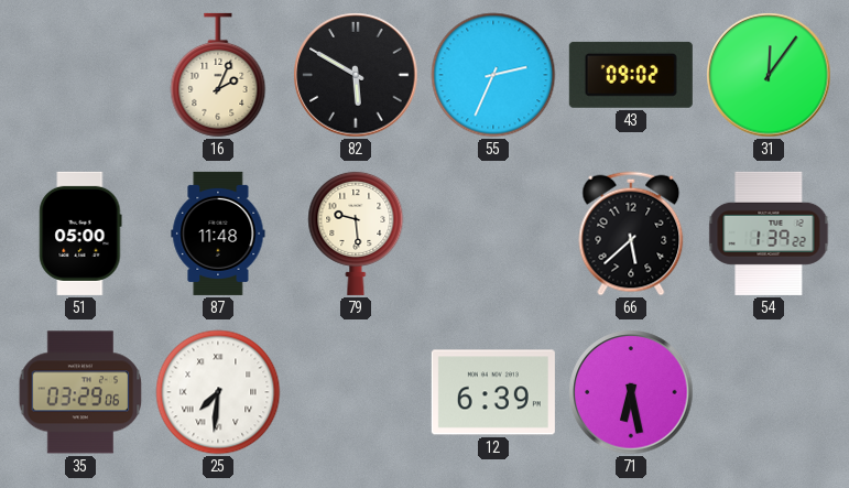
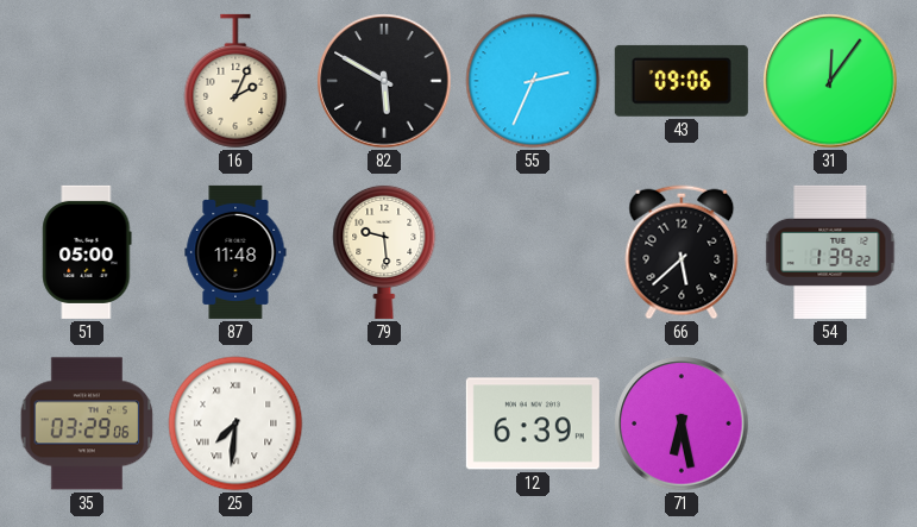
43: 09:02 -> 09:06 (682, 81)
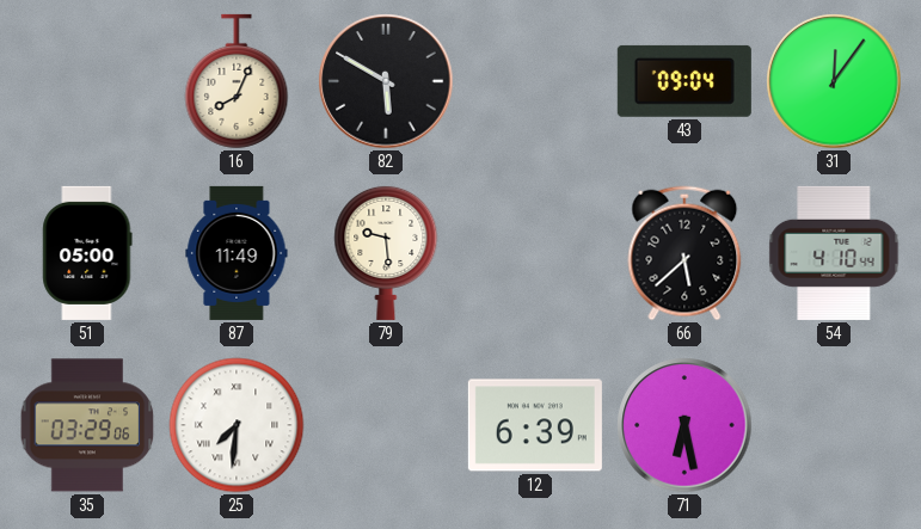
16: 2:04 -> 8:04 (237, 81)
55: 2:34 -> none (533, 81)
43: 09:06 -> 09:04 (684, 81)
87: 11:48 -> 11:49 (237, 253)
54: 1:39 -> 4:10 (834, 253)
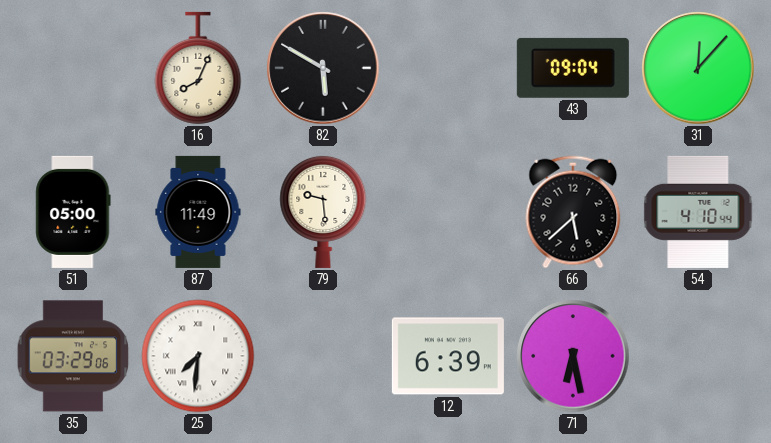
31: 12:06 -> 12:07 (698, 68)
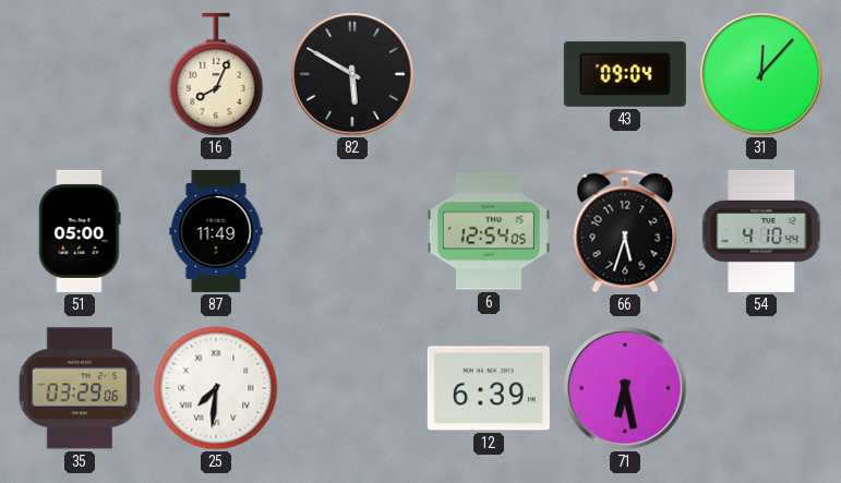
79: 9:29 -> none (323, 211)
6: none -> 12:54 (489, 231)
66: 5:38 -> 5:33 (625, 231)
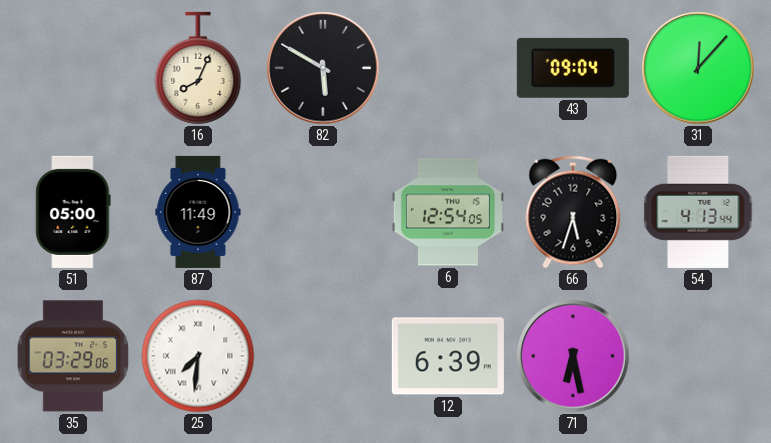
54: 4:10 -> 4:13 (698, 212)
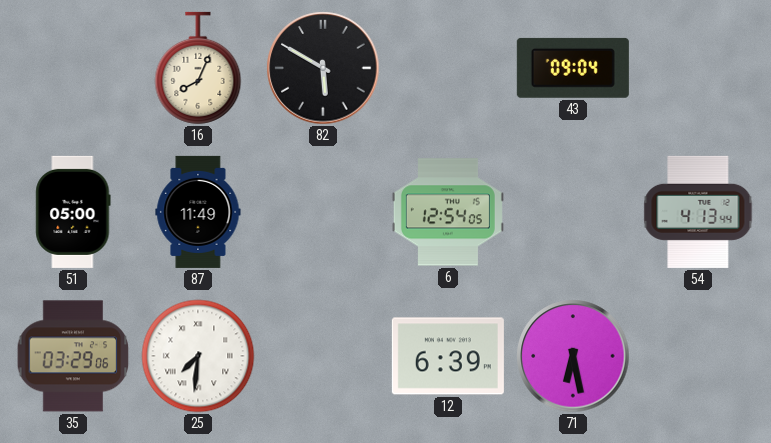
31: 12:07 -> none (698, 68)
66: 5:33 -> none (573, 212)
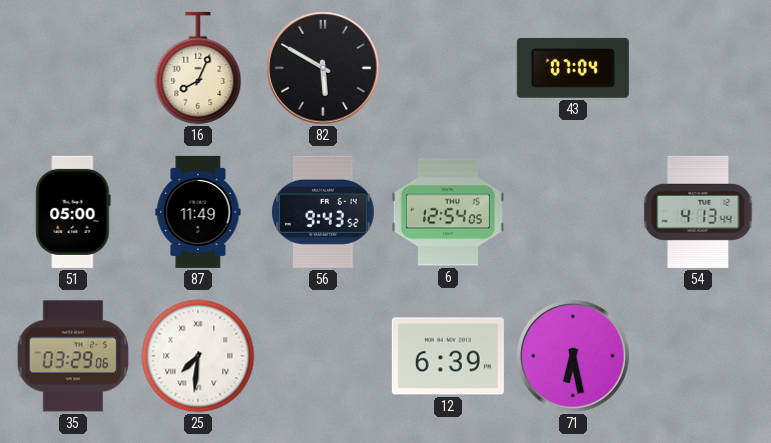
43: 09:04 -> 07:04 (573, 68)
56: none -> 9:43 (323, 212)
